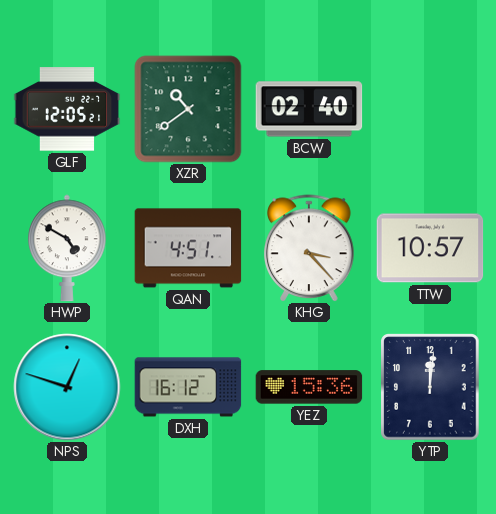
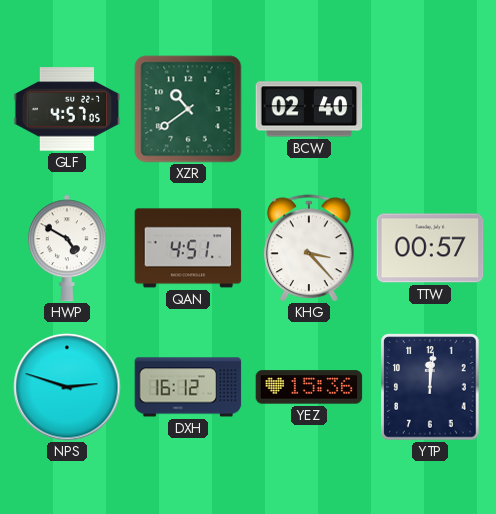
GLF: 12:05 -> 4:57 (67, 109)
TTW: 10:57 -> 00:57 (430, 248)
NPS: 12:48 -> 2:48 (67, 387)
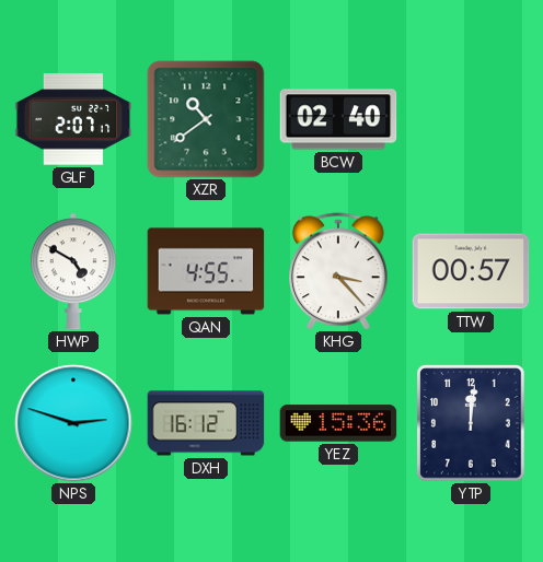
GLF: 4:57 -> 2:07 (73, 119)
QAN: 4:51 -> 4:55 (206, 271)
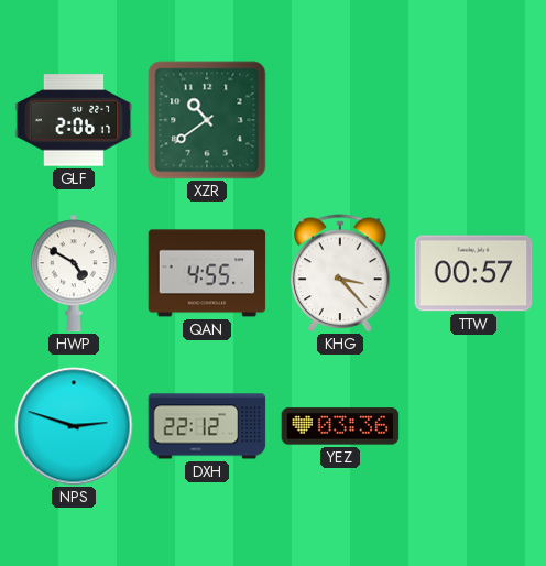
GLF: 2:07 -> 2:06 (74, 120)
BCW: 02:40 -> none (338, 119)
DXH: 16:12 -> 22:12 (207, 426)
YEZ: 15:36 -> 03:36 (340, 426)
YTP: 12:01 -> none (471, 423)
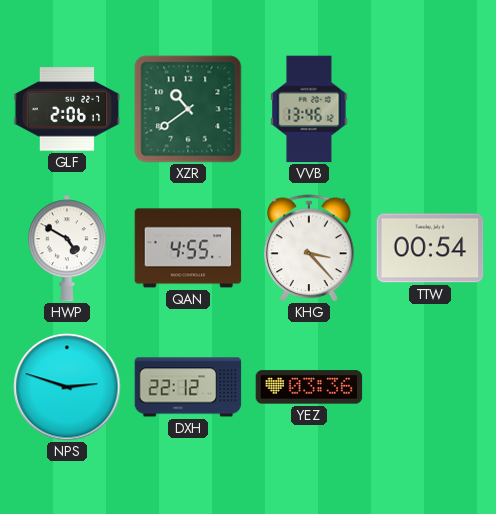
VVB: none -> 13:46 (309, 109)
TTW: 00:57 -> 00:54 (430, 248)
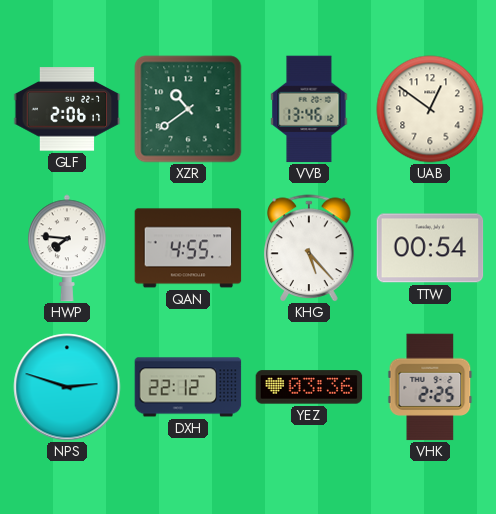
UAB: none -> 12:51 (430, 109)
HWP: 4:50 -> 7:46 (67, 248)
KHG: 3:23 -> 5:23 (309, 248)
VHK: none -> 2:25 (430, 387)
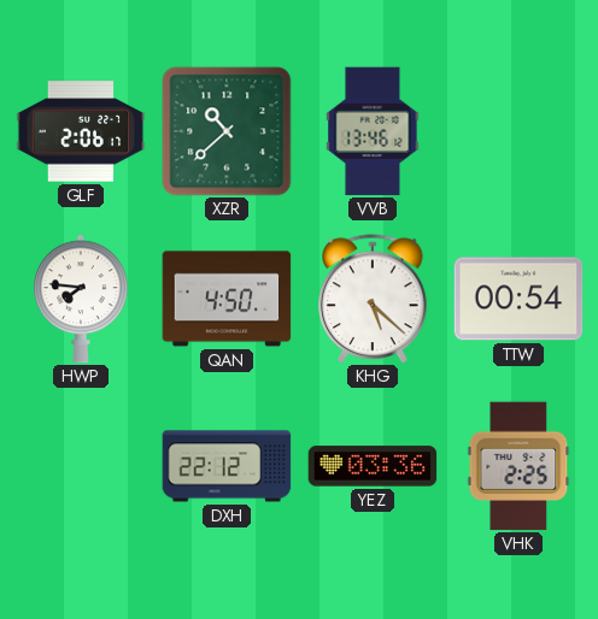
XZR: 10:39 -> 10:38 (227, 131)
UAB: 12:51 -> none (430, 109)
QAN: 4:55 -> 4:50 (227, 299)
KHG: 5:23 -> 5:22 (373, 299)
NPS: 2:48 -> none (67, 387)
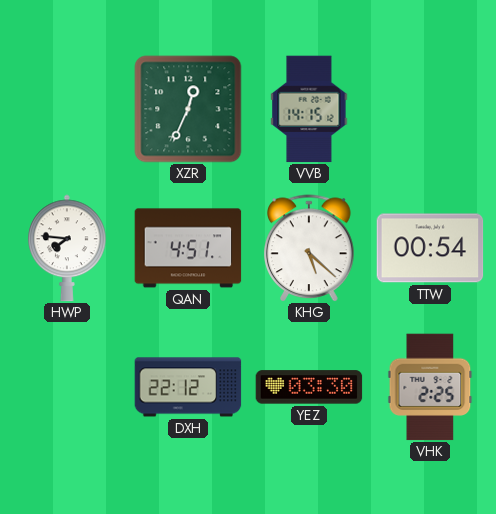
GLF: 2:06 -> none (81, 131)
XZR: 10:38 -> 12:34 (188, 109)
VVB: 13:46 -> 14:15 (309, 109)
QAN: 4:50 -> 4:51 (188, 248)
YEZ: 03:36 -> 03:30 (309, 387)
